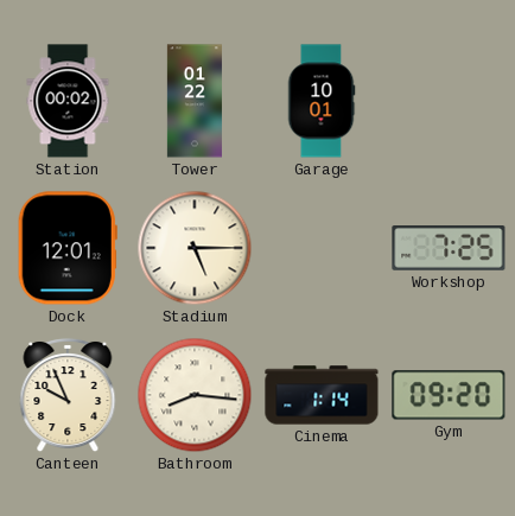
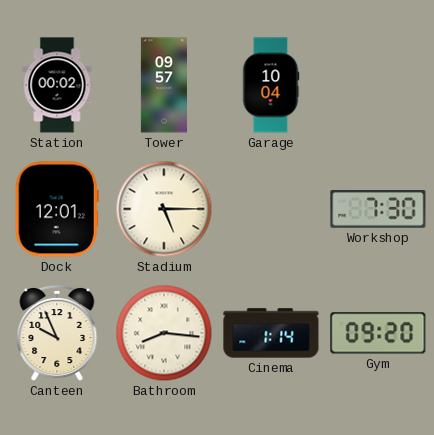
Tower: 01:22 -> 09:57 (164, 85)
Garage: 10:01 -> 10:04 (271, 85)
Workshop: 7:25 -> 7:30 (378, 210)
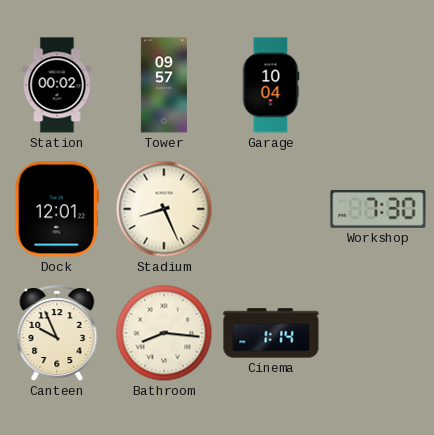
Stadium: 5:15 -> 8:26 (164, 209)
Gym: 09:20 -> none (378, 333)
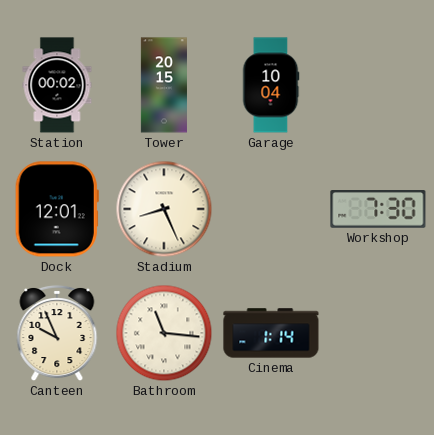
Tower: 09:57 -> 20:15 (164, 85)
Bathroom: 8:16 -> 11:16 (164, 333)
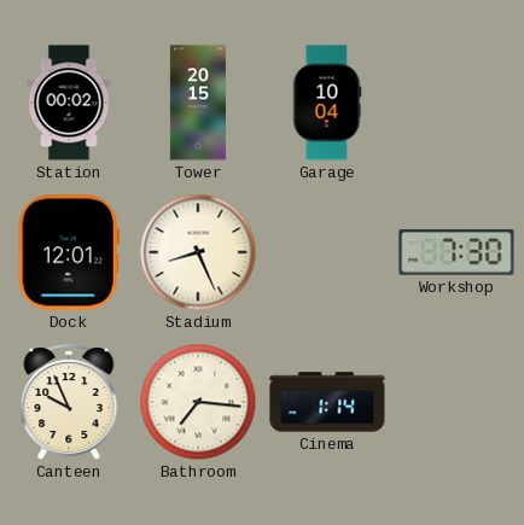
Bathroom: 11:16 -> 7:16 (198, 402)
